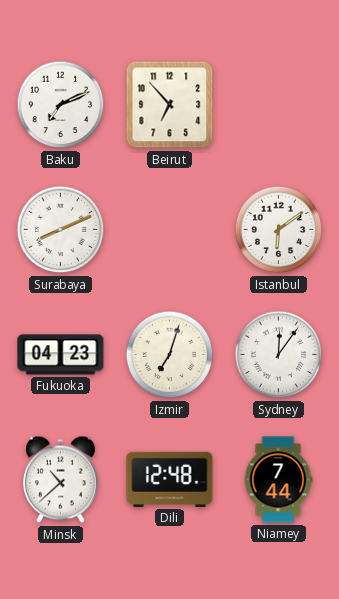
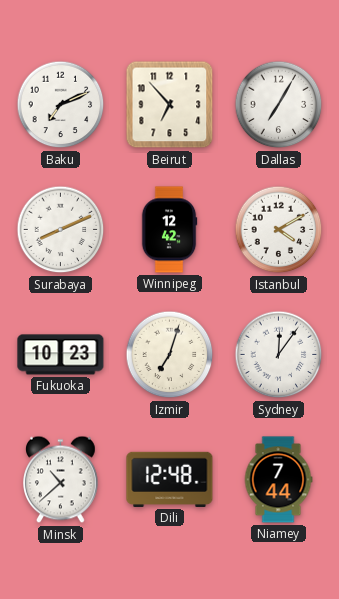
Dallas: none -> 7:05 (279, 105)
Winnipeg: none -> 12:42 (169, 230)
Istanbul: 6:09 -> 4:10 (279, 230)
Fukuoka: 04:23 -> 10:23 (61, 355)
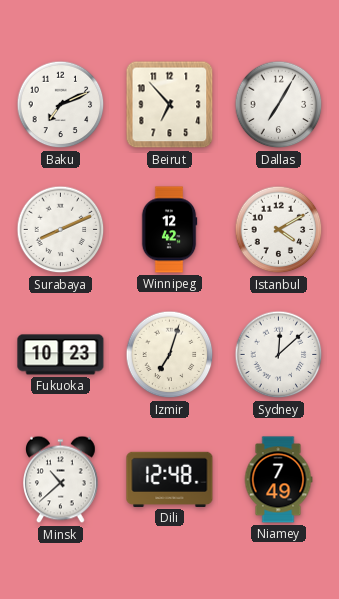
Sydney: 12:06 -> 12:08 (279, 355)
Niamey: 7:44 -> 7:49 (278, 480)
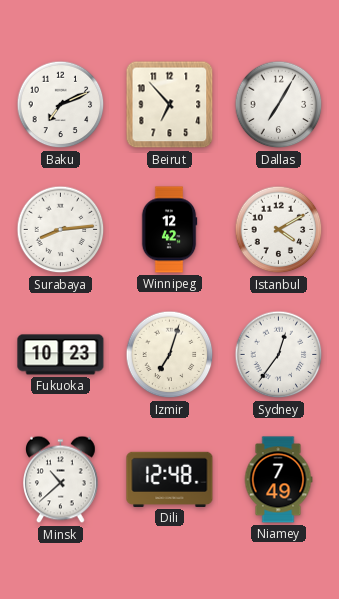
Surabaya: 8:11 -> 8:14 (61, 230)
Sydney: 12:08 -> 12:36 (279, 355)
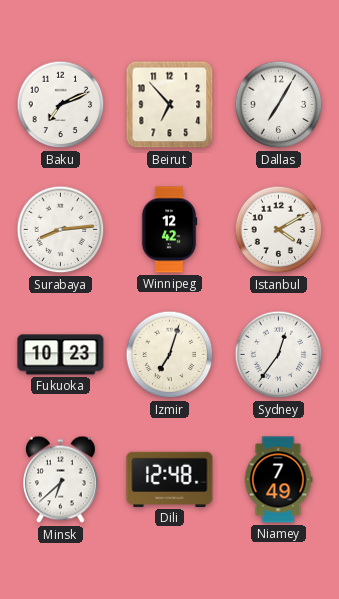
Minsk: 10:38 -> 6:38 (61, 480)
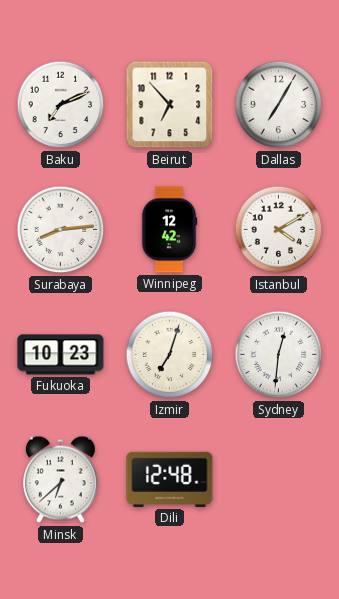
Sydney: 12:36 -> 12:31 (279, 355)
Niamey: 7:49 -> none (278, 480)
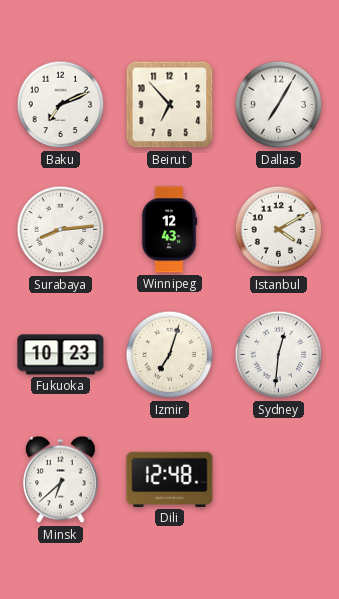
Winnipeg: 12:42 -> 12:43 (169, 230)
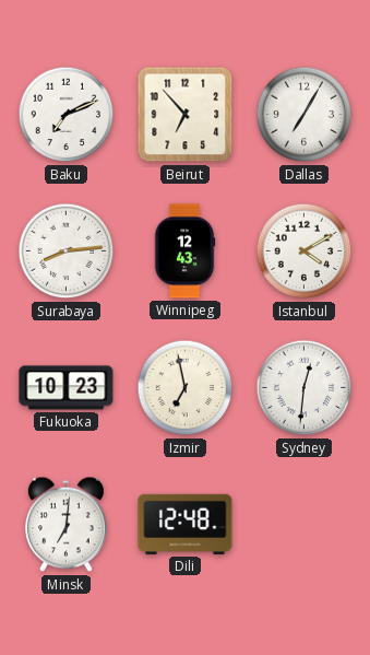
Izmir: 7:03 -> 6:58 (186, 388)
Minsk: 6:38 -> 7:01 (67, 525)
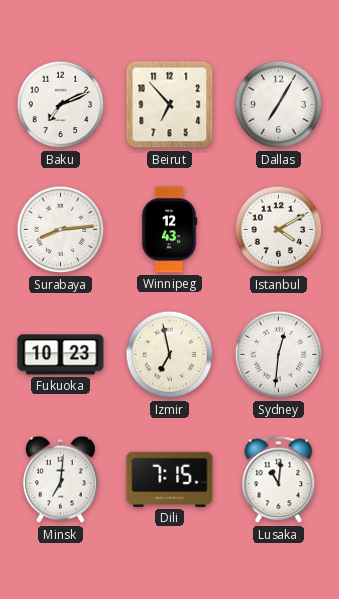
Dili: 12:48 -> 7:15 (170, 479)
Lusaka: none -> 11:01 (279, 480)
